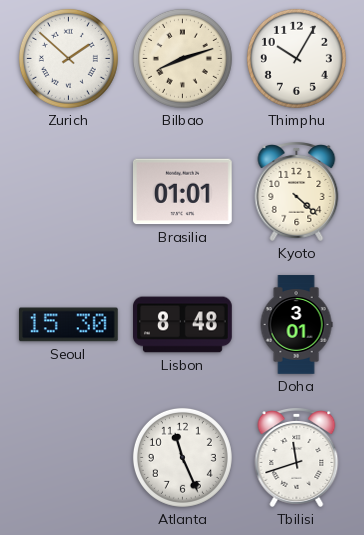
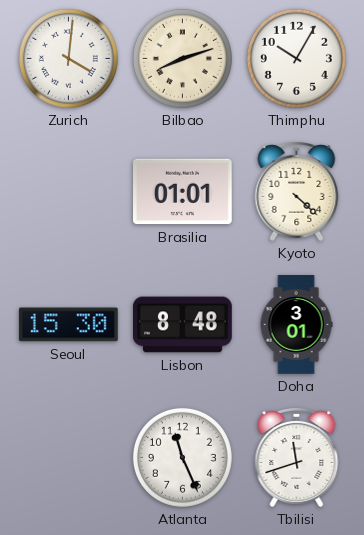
Zurich: 1:52 -> 4:01 (68, 58)
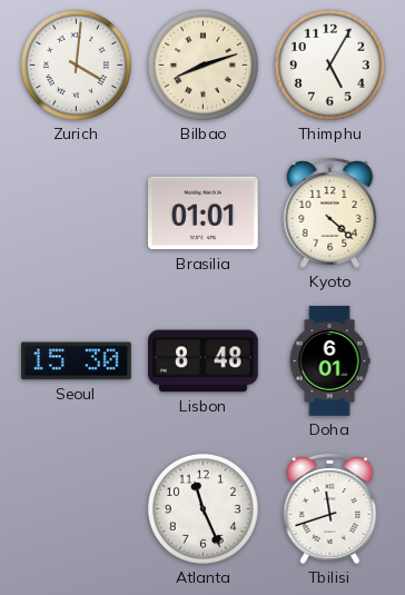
Thimphu: 10:05 -> 5:05 (329, 65)
Doha: 3:01 -> 6:01 (329, 361)
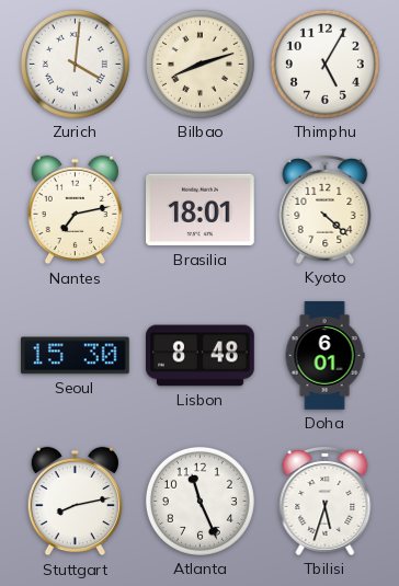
Nantes: none -> 7:13 (75, 210)
Brasilia: 01:01 -> 18:01 (201, 210)
Stuttgart: none -> 8:13 (75, 502)
Tbilisi: 11:42 -> 5:33 (326, 502)
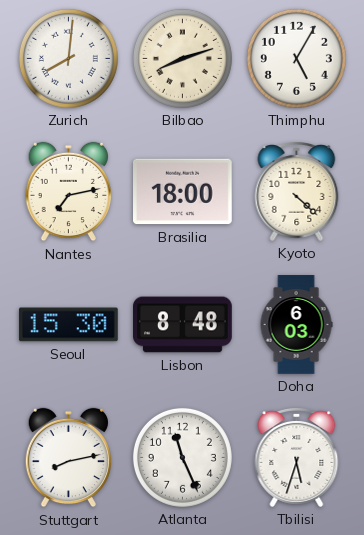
Zurich: 4:01 -> 8:01 (68, 58)
Brasilia: 18:01 -> 18:00 (183, 192)
Doha: 6:01 -> 6:03 (296, 325)
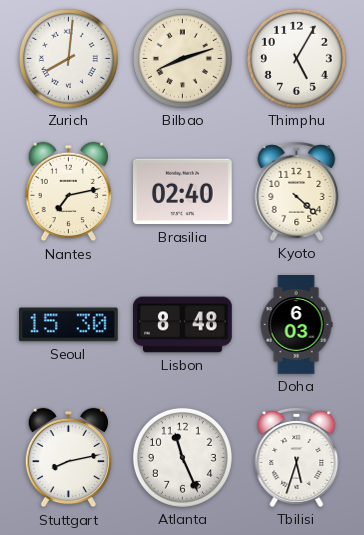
Brasilia: 18:00 -> 02:40 (183, 192)
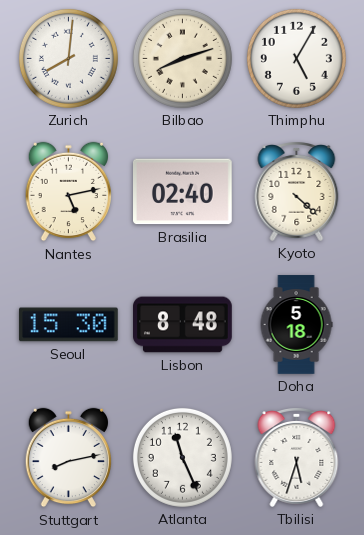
Nantes: 7:13 -> 5:13 (68, 192)
Doha: 6:03 -> 5:18 (296, 325)
